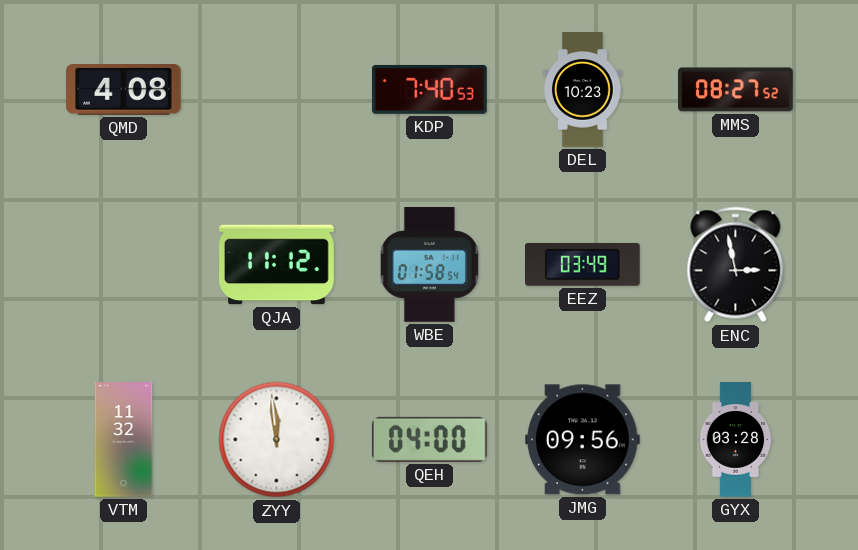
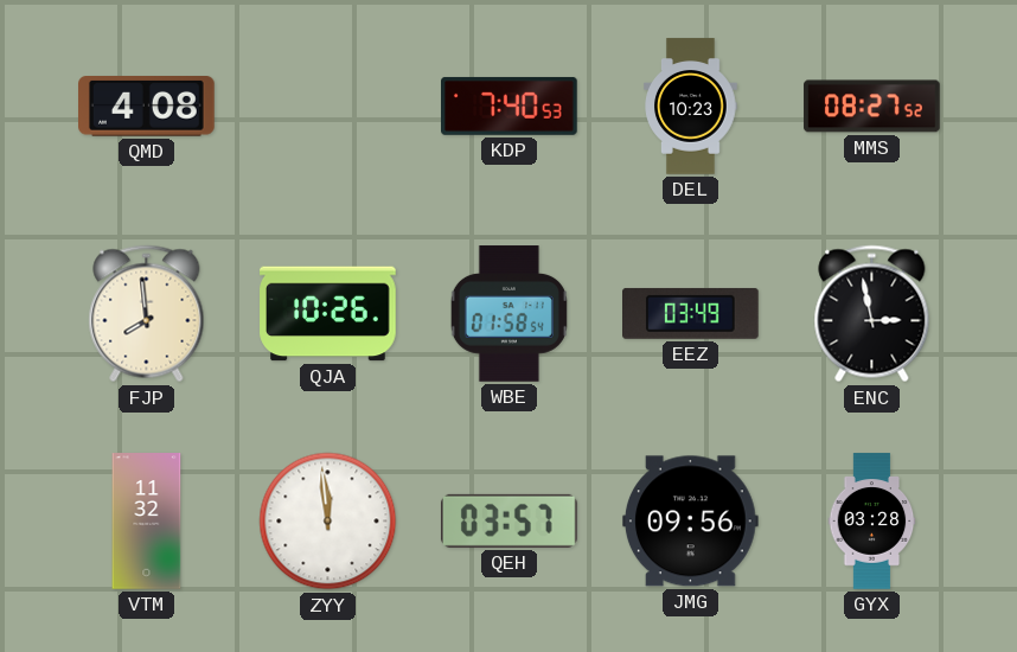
FJP: none -> 7:59 (147, 314)
QJA: 11:12 -> 10:26 (328, 314)
QEH: 04:00 -> 03:57 (509, 520)
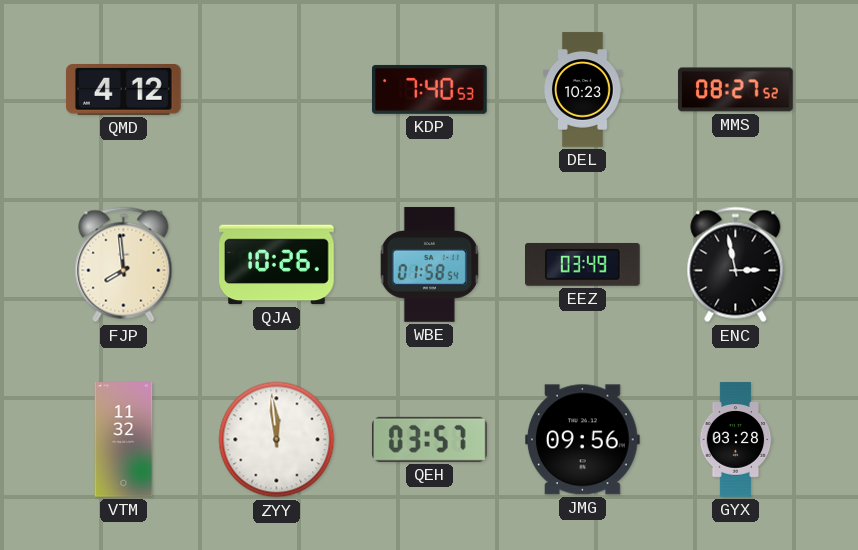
QMD: 4:08 -> 4:12 (124, 90)
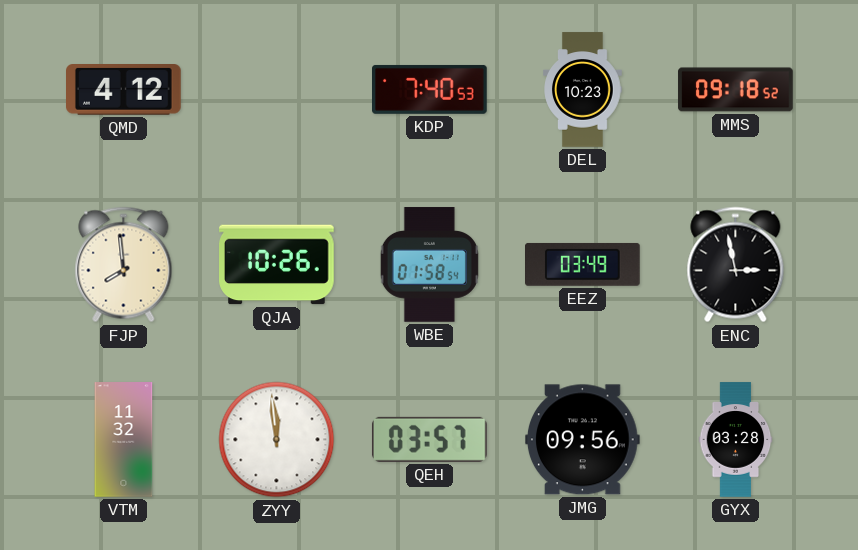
MMS: 08:27 -> 09:18 (736, 90)
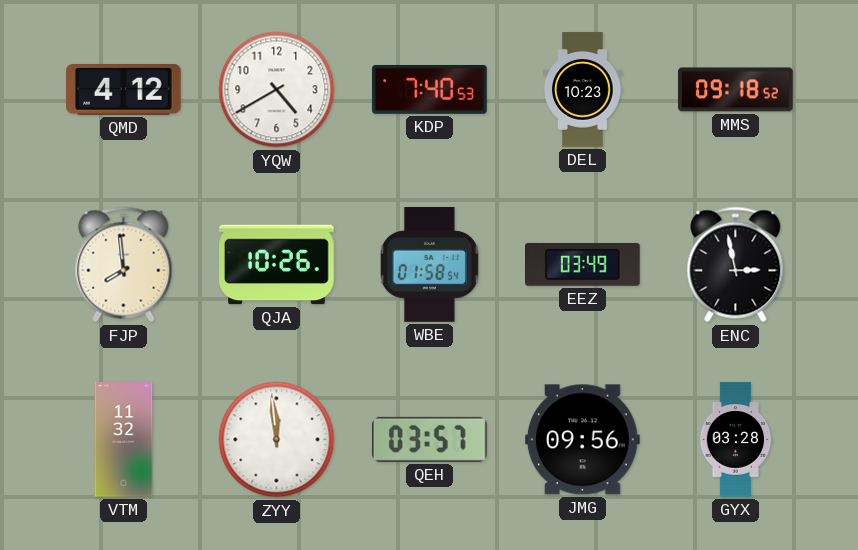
YQW: none -> 4:40 (277, 90)
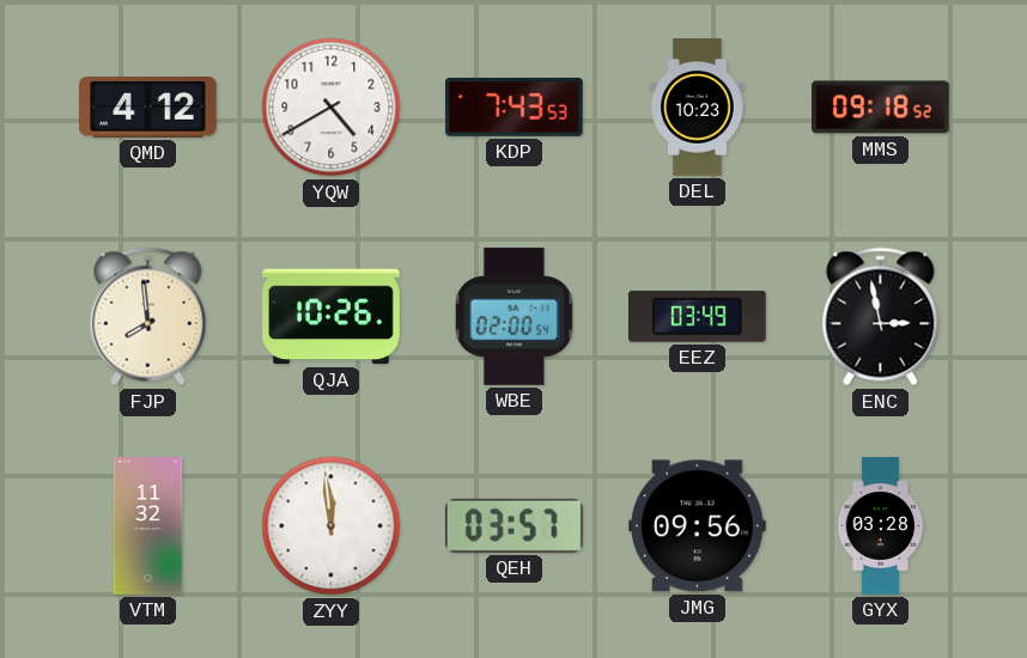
KDP: 7:40 -> 7:43 (515, 106)
WBE: 01:58 -> 02:00 (513, 317)
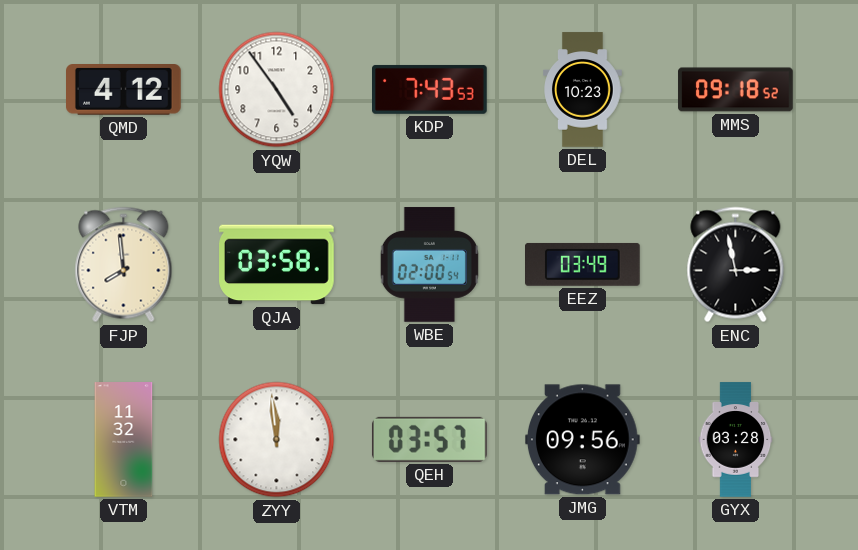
YQW: 4:40 -> 4:54 (277, 90)
QJA: 10:26 -> 03:58 (277, 265)
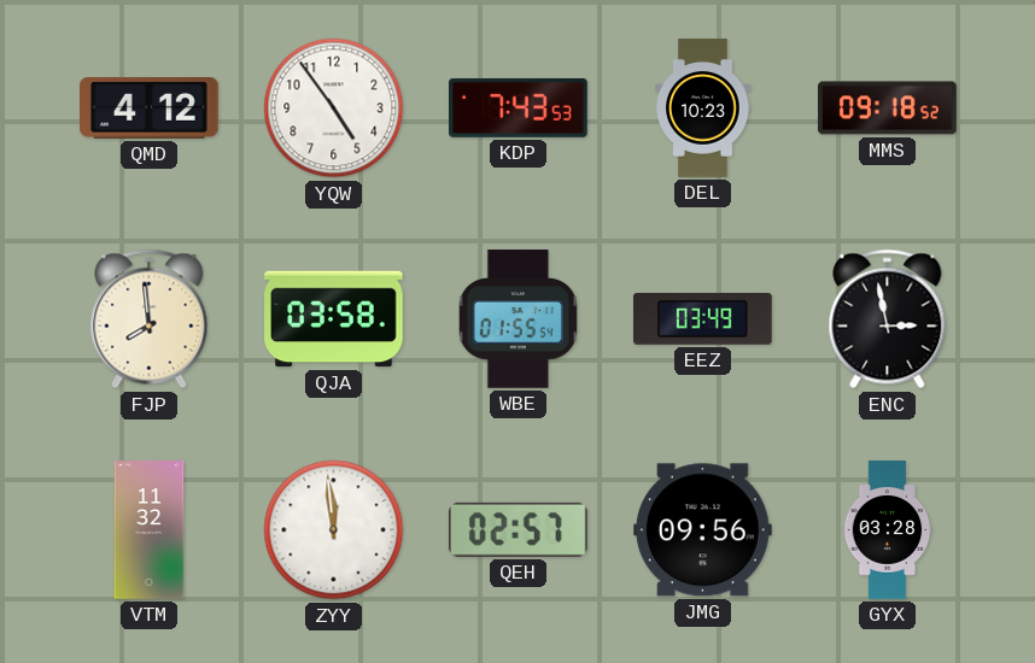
WBE: 02:00 -> 01:55 (517, 319)
QEH: 03:57 -> 02:57 (517, 529)
